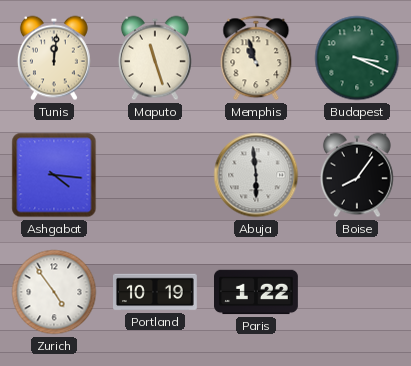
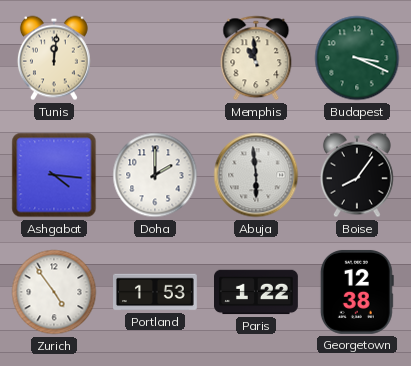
Maputo: 11:27 -> none (155, 58)
Memphis: 10:57 -> 10:59 (256, 58)
Doha: none -> 2:00 (155, 175)
Portland: 10:19 -> 1:53 (156, 292)
Georgetown: none -> 12:38 (357, 292)
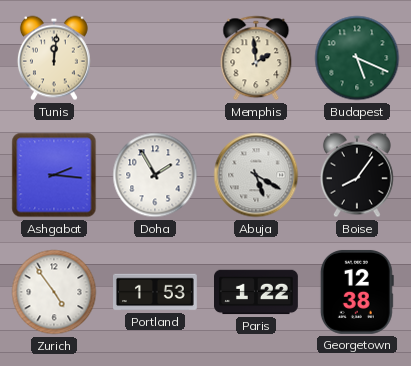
Memphis: 10:59 -> 1:59 (256, 58)
Budapest: 3:19 -> 5:19 (357, 58)
Ashgabat: 4:16 -> 2:16 (54, 175)
Doha: 2:00 -> 1:55 (155, 175)
Abuja: 5:59 -> 5:20 (256, 175)
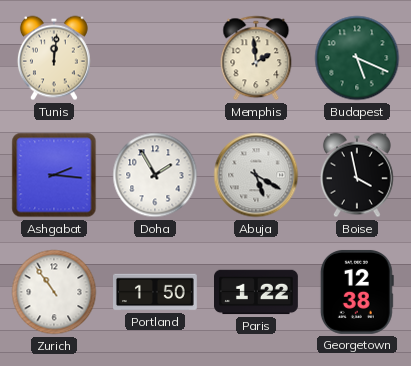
Boise: 8:06 -> 3:58 (357, 175)
Zurich: 4:54 -> 10:54 (54, 292)
Portland: 1:53 -> 1:50 (156, 292)
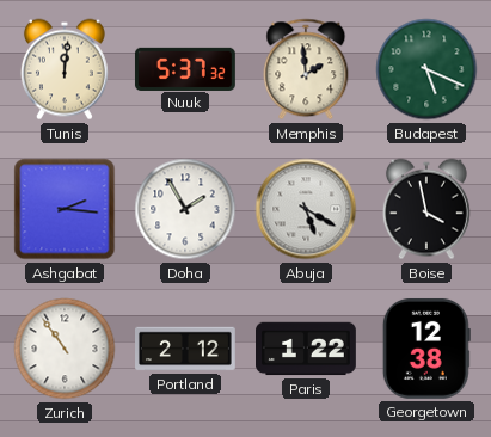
Nuuk: none -> 5:37 (185, 68)
Portland: 1:50 -> 2:12 (186, 349)
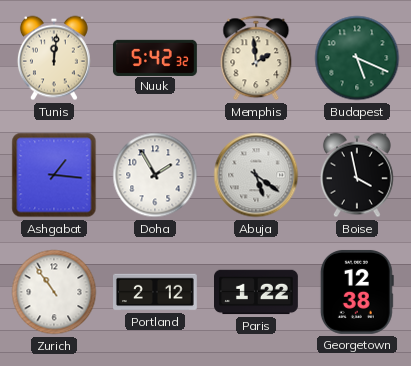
Nuuk: 5:37 -> 5:42 (155, 57)
Ashgabat: 2:16 -> 1:16 (54, 175)
Abuja: 5:20 -> 5:21 (256, 175)
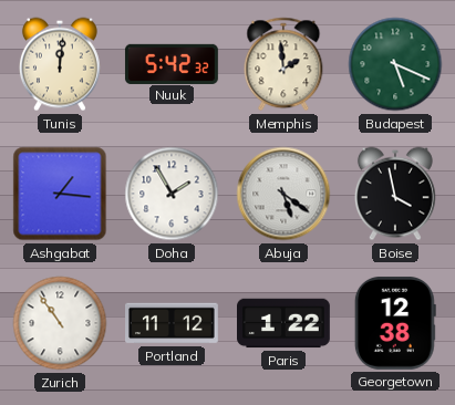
Portland: 2:12 -> 11:12 (173, 323)
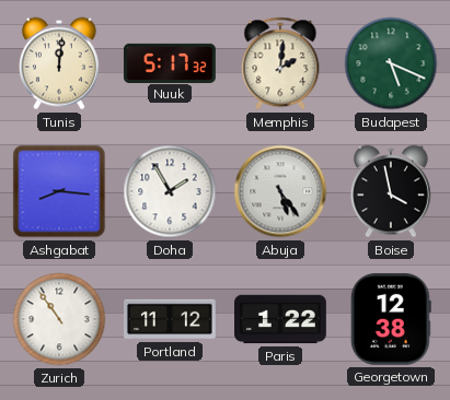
Nuuk: 5:42 -> 5:17 (170, 62)
Memphis: 1:59 -> 2:01 (280, 63)
Ashgabat: 1:16 -> 8:16 (59, 191)
Abuja: 5:21 -> 5:24 (280, 191)
